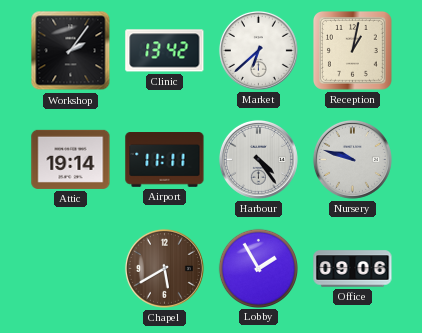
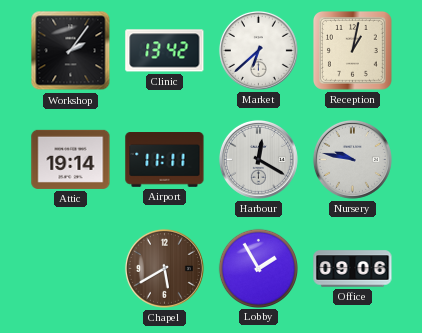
Harbour: 4:24 -> 12:20 (258, 159)
Nursery: 9:48 -> 9:47 (352, 159)
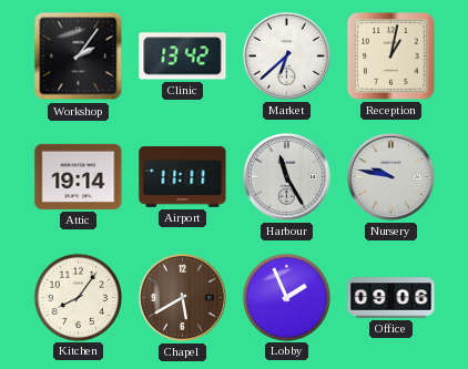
Harbour: 12:20 -> 11:25 (286, 176)
Kitchen: none -> 8:06 (78, 297)
Lobby: 1:55 -> 1:56 (286, 297)
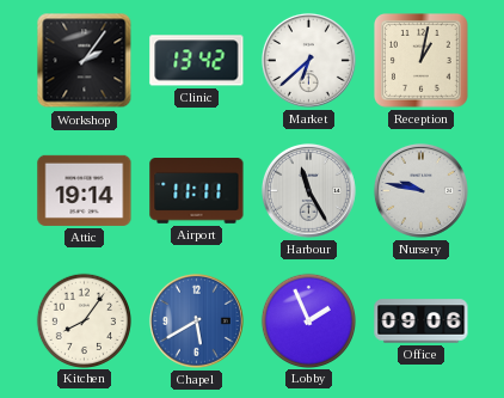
Chapel dial: brown -> blue (196, 320)
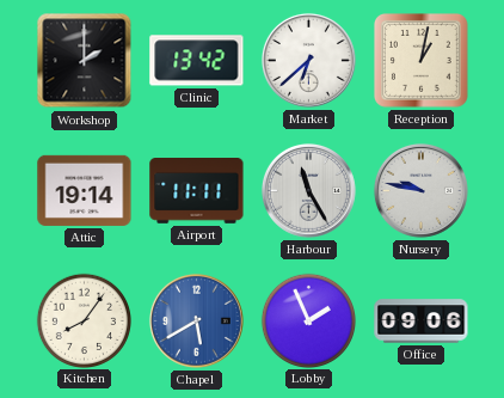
Workshop: 2:06 -> 2:00 (85, 61)
